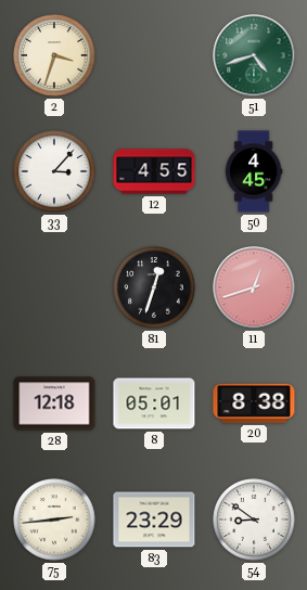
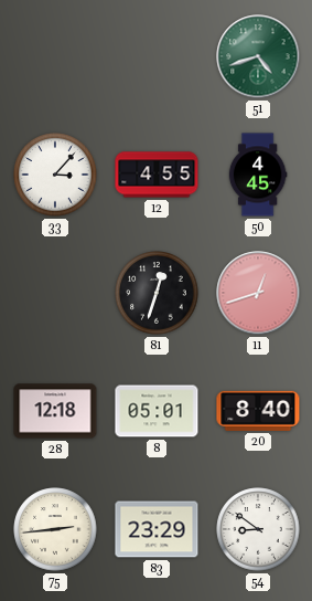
2: 3:33 -> none (54, 55)
20: 8:38 -> 8:40 (258, 411)
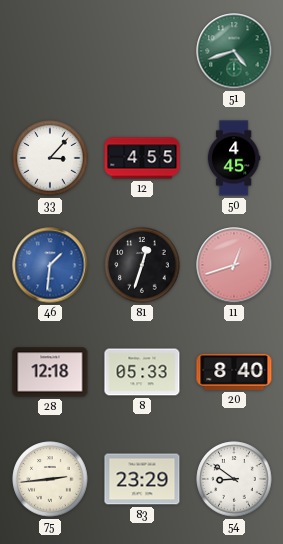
46: none -> 1:31 (50, 265)
8: 05:01 -> 05:33 (142, 372)
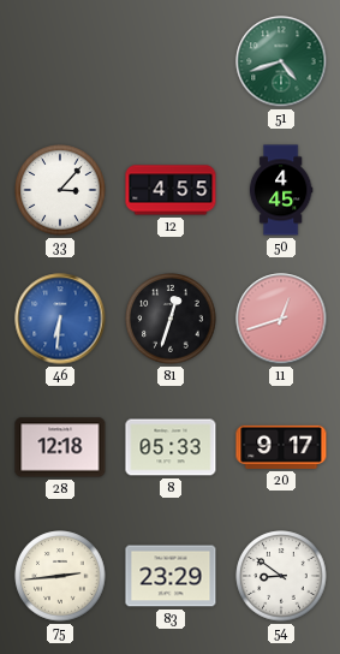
46: 1:31 -> 6:31 (60, 319)
20: 8:40 -> 9:17 (281, 447)
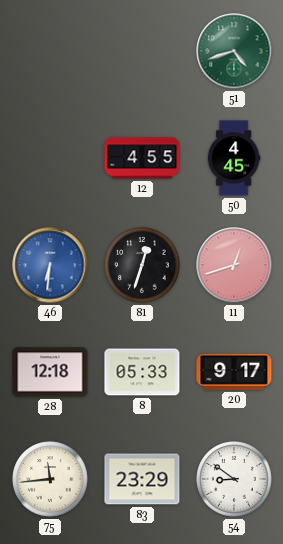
33: 3:07 -> none (60, 190)
75: 2:44 -> 11:44 (50, 479)
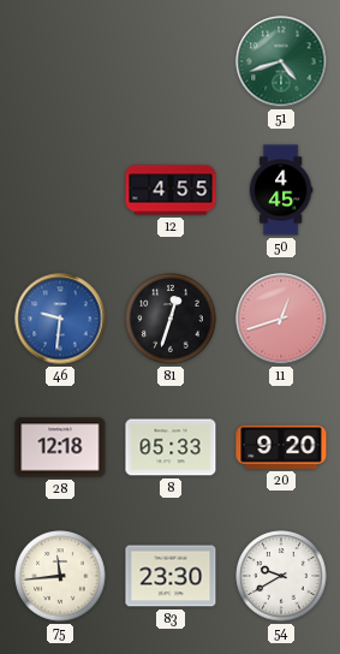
46: 6:31 -> 9:31 (60, 319)
20: 9:17 -> 9:20 (281, 447)
83: 23:29 -> 23:30 (171, 576)
54: 8:51 -> 9:40 (281, 576)
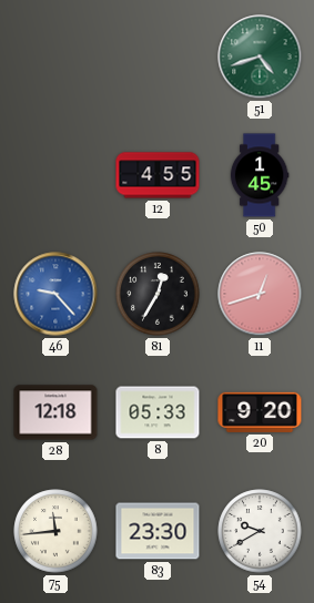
50: 4:45 -> 1:45 (260, 175)
46: 9:31 -> 9:23 (55, 294)
81: 12:33 -> 12:35 (158, 294)
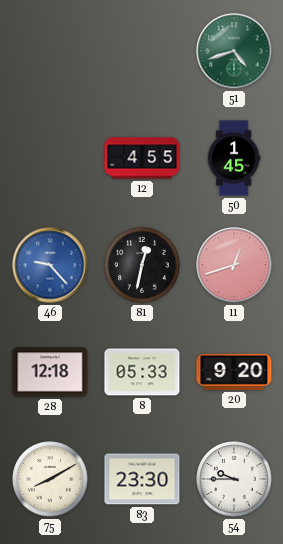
81: 12:35 -> 12:32 (142, 265)
75: 11:44 -> 8:10 (50, 479)
54: 9:40 -> 9:45 (234, 479)
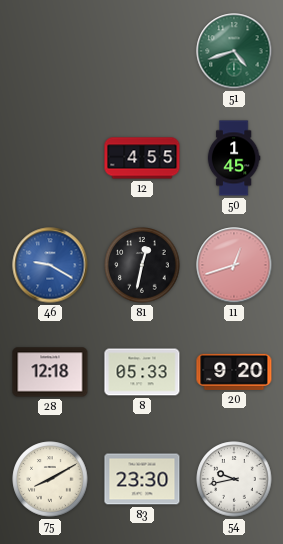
46: 9:23 -> 9:20 (50, 265)
54: 9:45 -> 9:43 (234, 479)
